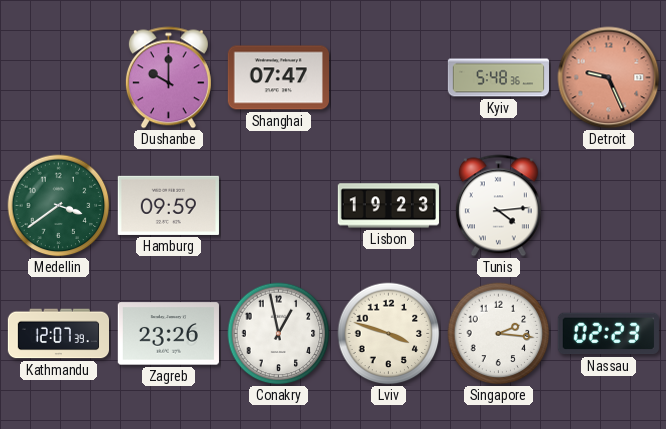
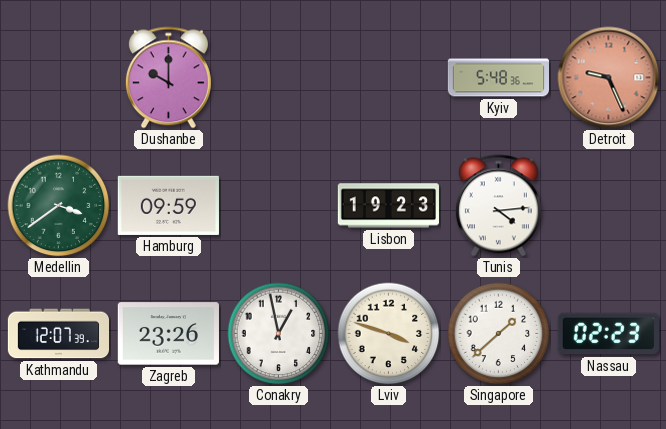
Shanghai: 07:47 -> none (278, 78)
Singapore: 2:16 -> 1:38 (499, 334)
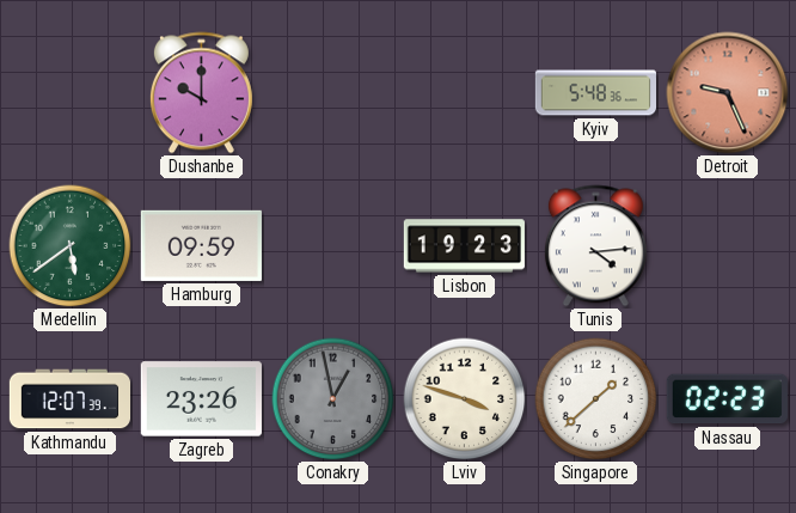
Medellin: 3:39 -> 5:39 (71, 246)
Conakry dial: white -> grey (333, 399)
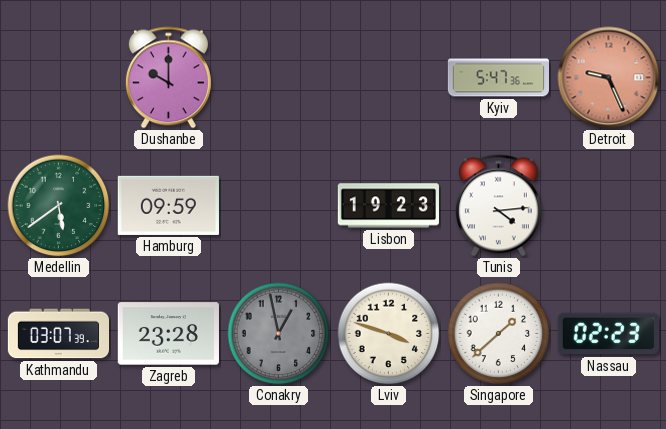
Kyiv: 5:48 -> 5:47 (499, 78)
Kathmandu: 12:07 -> 03:07 (58, 334)
Zagreb: 23:26 -> 23:28 (168, 334)
